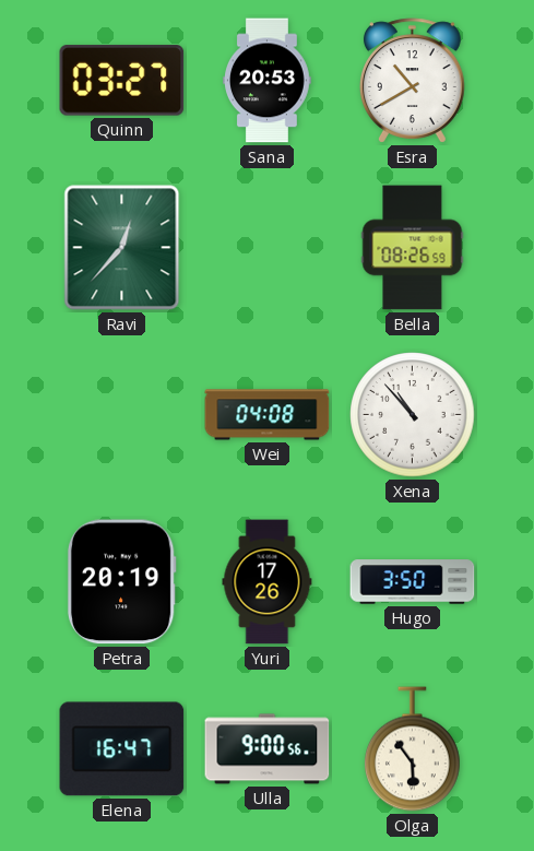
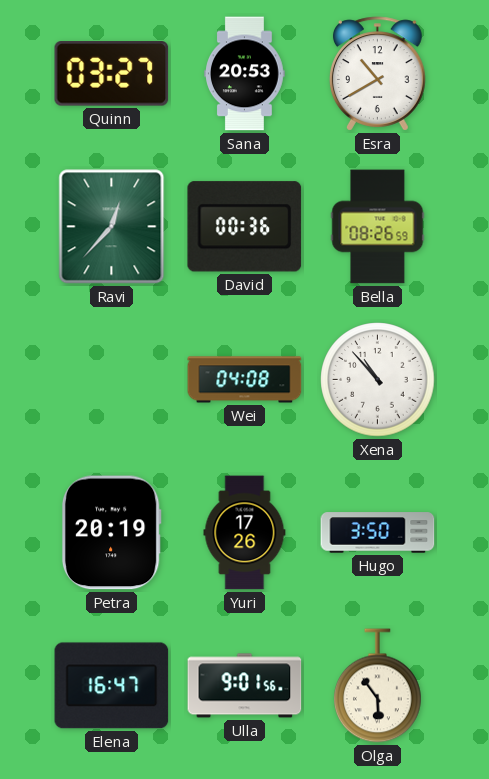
David: none -> 00:36 (245, 227)
Ulla: 9:00 -> 9:01 (245, 686)
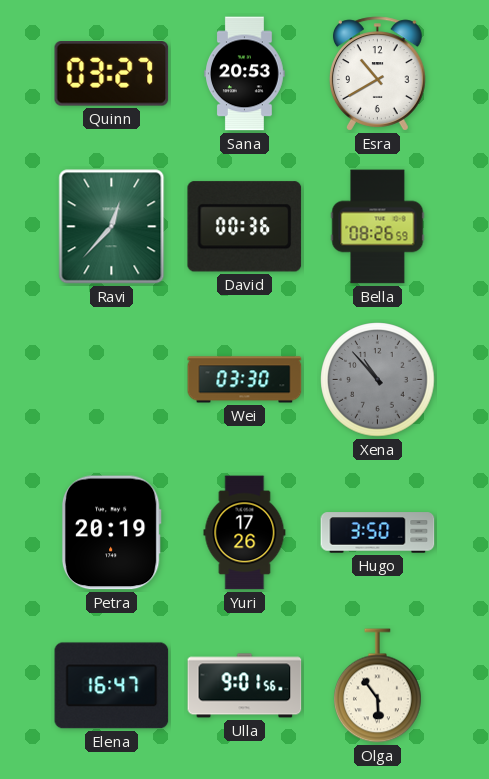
Wei: 04:08 -> 03:30 (245, 380)
Xena dial: white -> grey (378, 380)
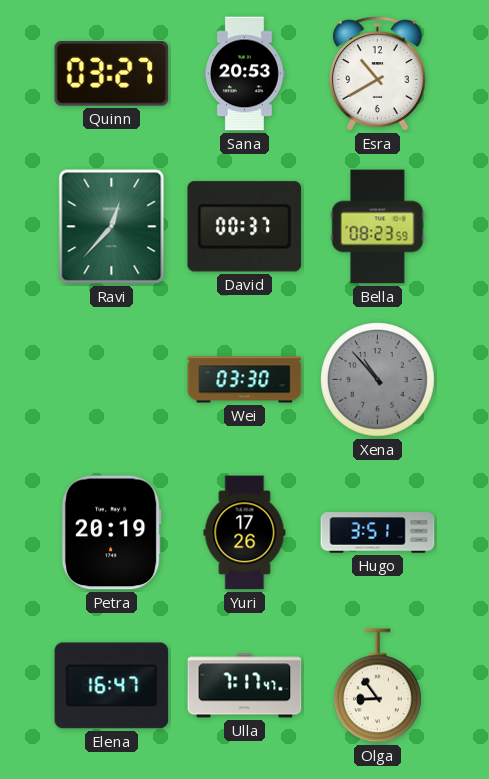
David: 00:36 -> 00:37 (245, 227)
Bella: 08:26 -> 08:23 (378, 227)
Hugo: 3:50 -> 3:51 (378, 533)
Ulla: 9:01 -> 7:17 (245, 686)
Olga: 5:54 -> 8:54 (378, 686)
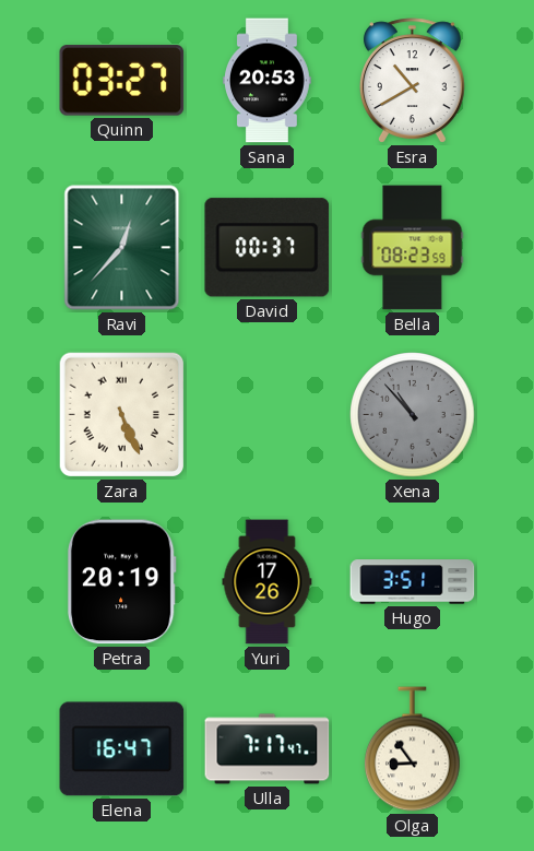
Zara: none -> 5:26 (122, 415)
Wei: 03:30 -> none (245, 380)
